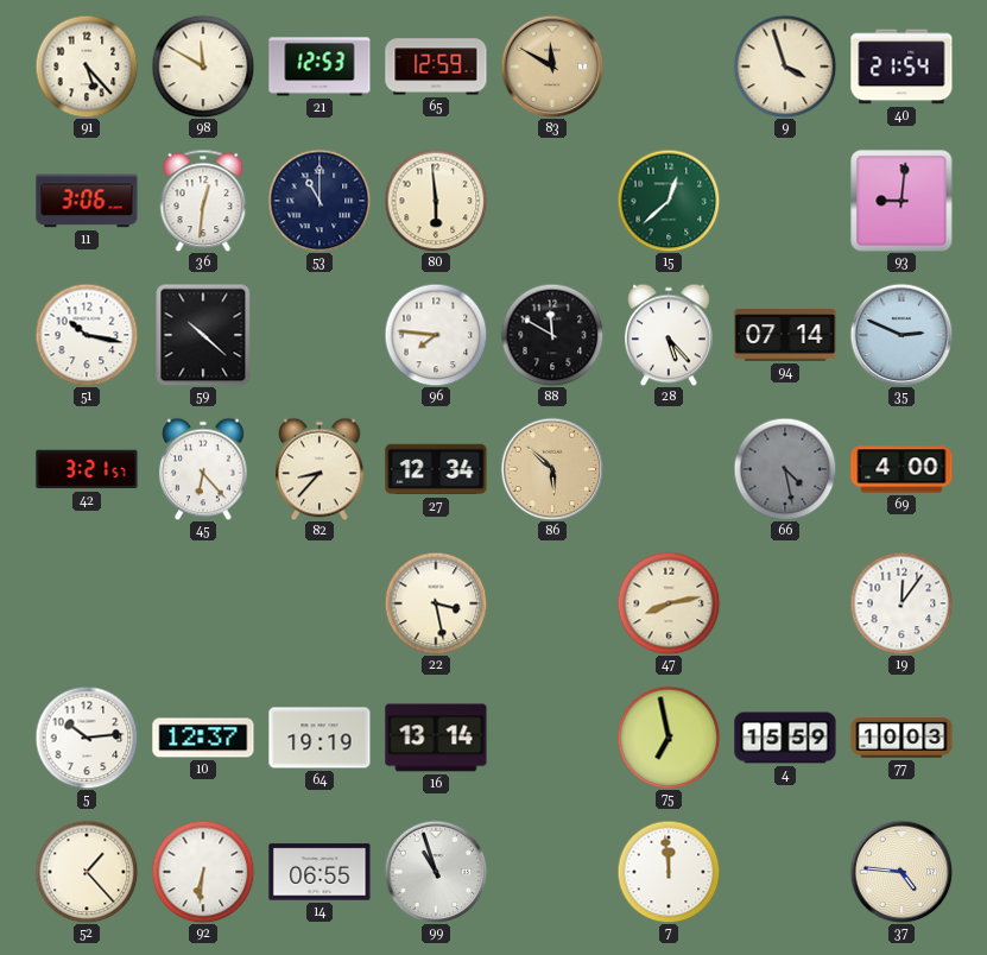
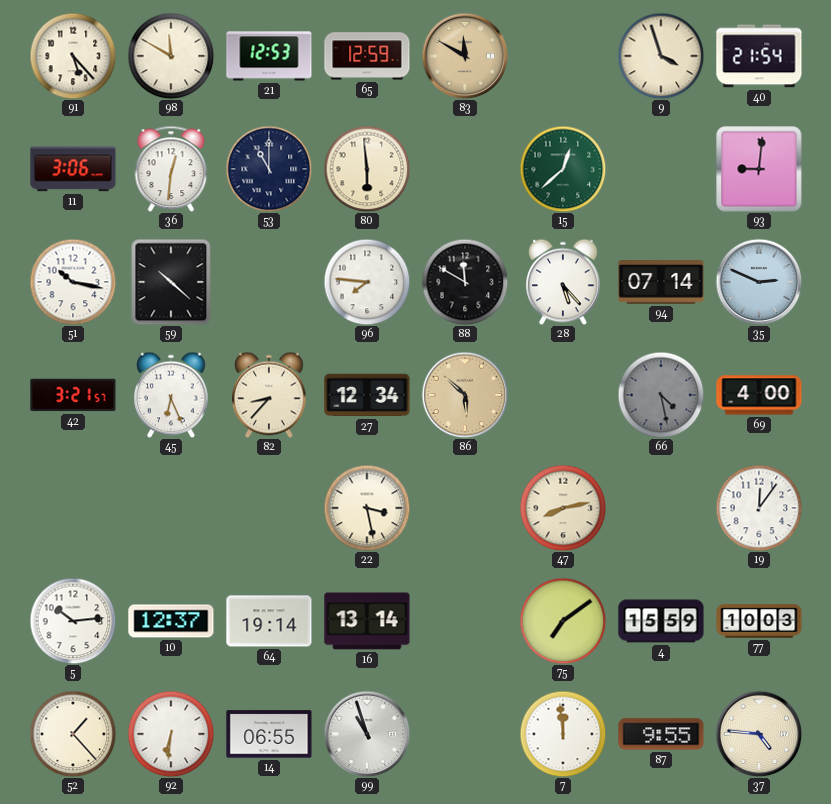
45: 6:23 -> 6:26 (171, 395)
64: 19:19 -> 19:14 (269, 621)
75: 6:58 -> 7:09 (563, 621)
87: none -> 9:55 (661, 734)
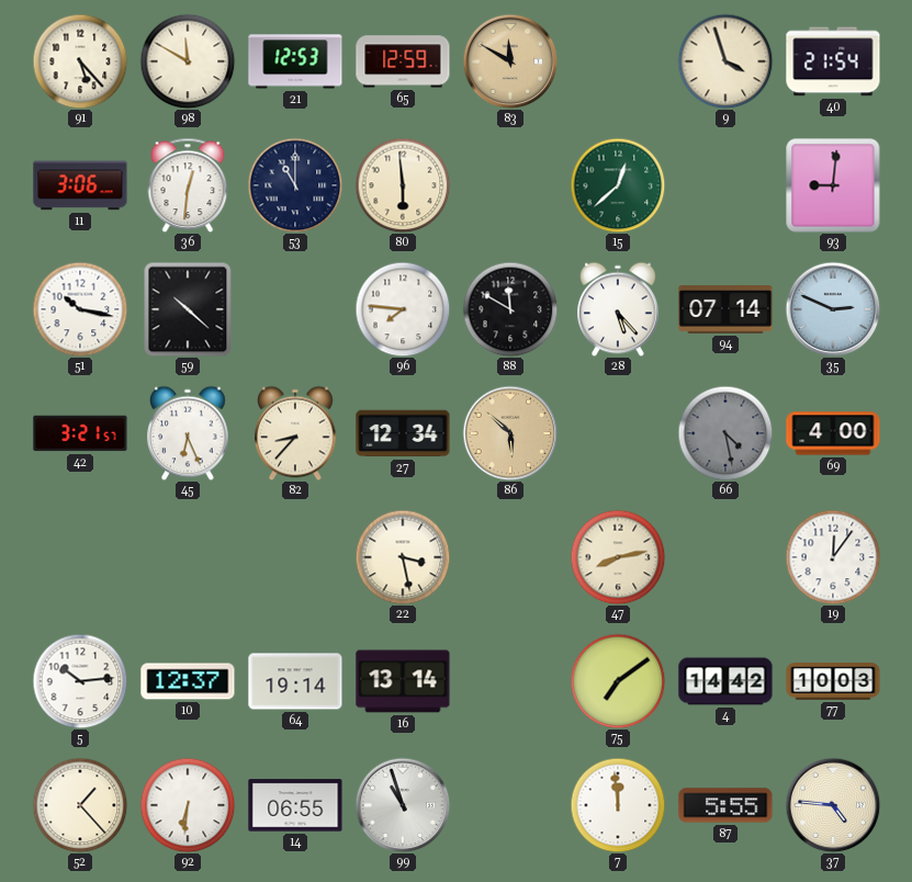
4: 15:59 -> 14:42 (725, 681)
87: 9:55 -> 5:55 (725, 805)
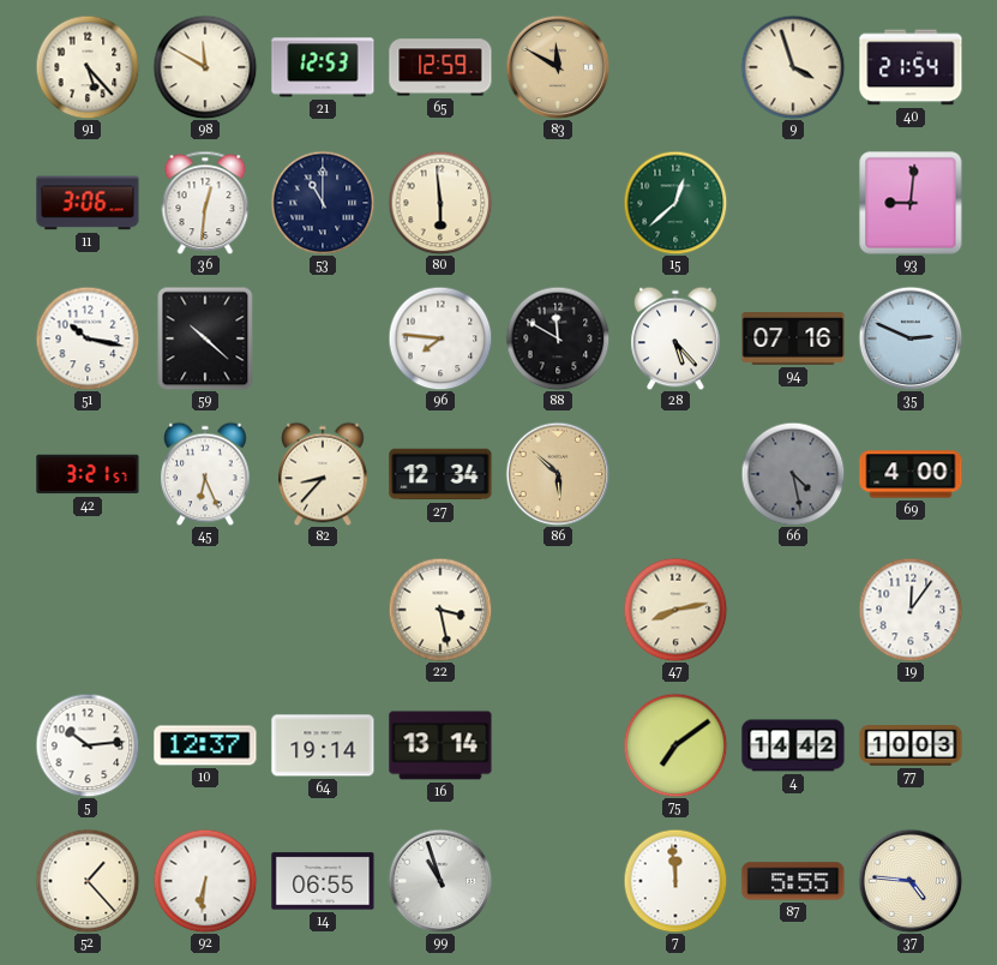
94: 07:14 -> 07:16 (793, 340)
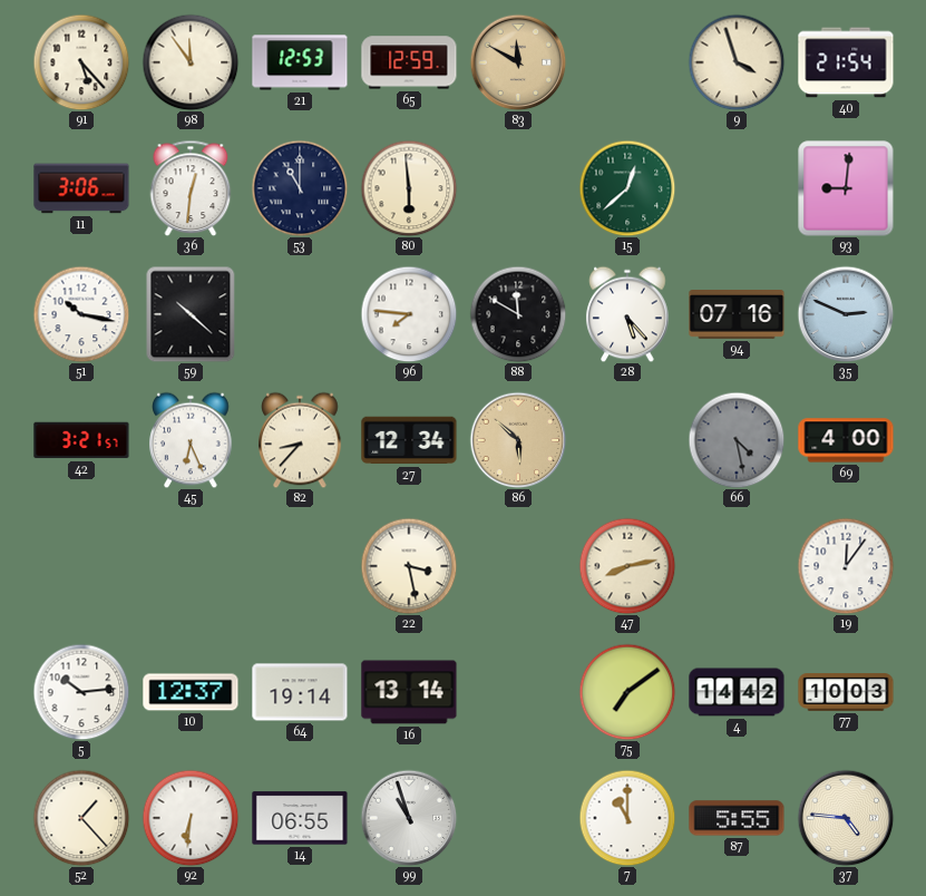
98: 11:50 -> 11:54 (191, 62)
7: 11:59 -> 11:00 (627, 818)
